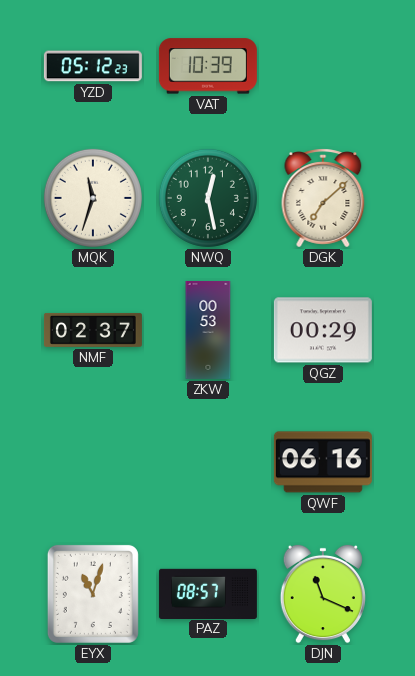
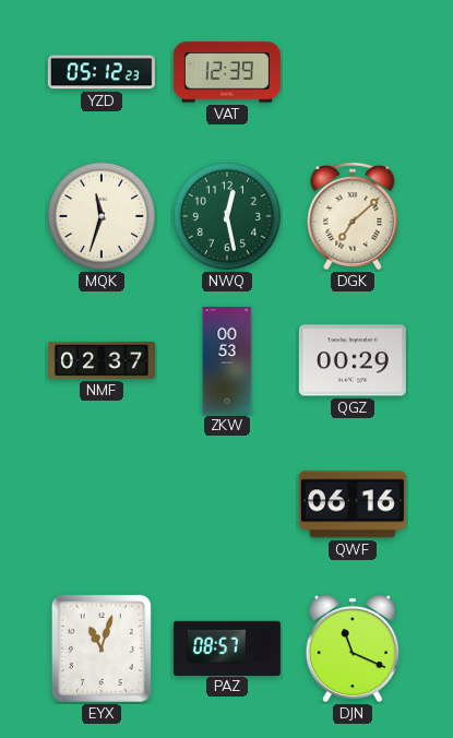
VAT: 10:39 -> 12:39 (227, 72)
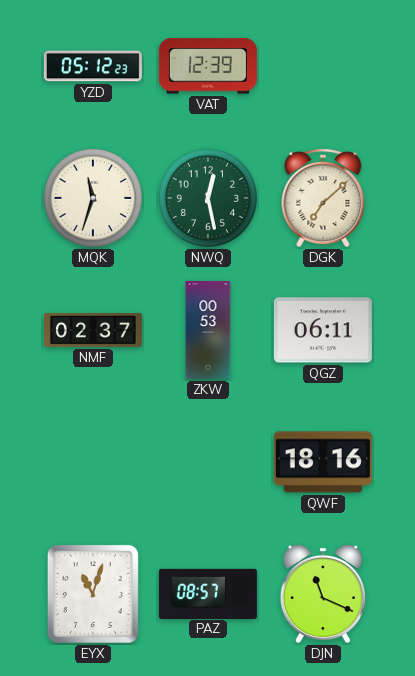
QGZ: 00:29 -> 06:11 (323, 330)
QWF: 06:16 -> 18:16 (323, 462)
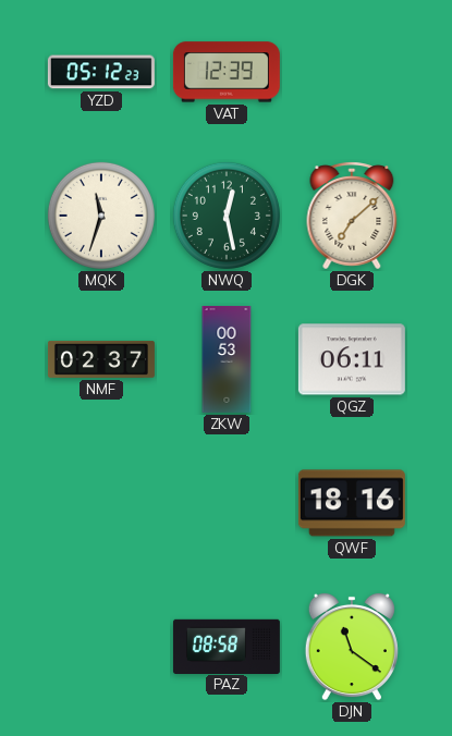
EYX: 11:03 -> none (93, 594)
PAZ: 08:57 -> 08:58 (227, 646)
DJN: 11:19 -> 11:21 (352, 647)
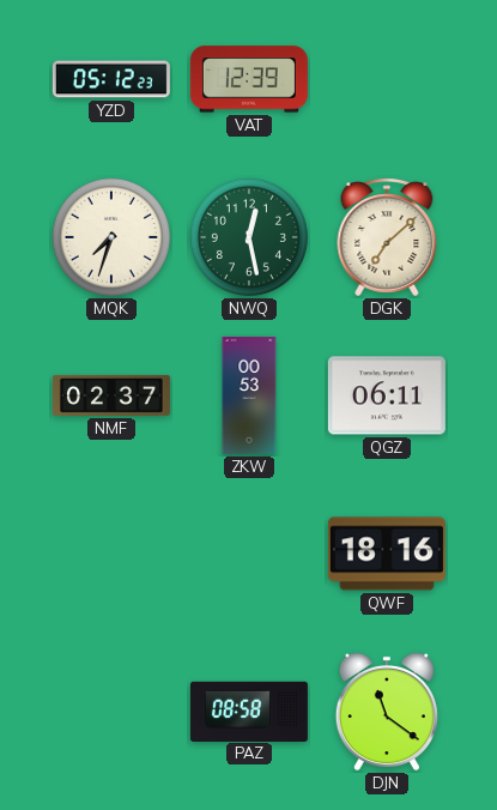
MQK: 11:33 -> 7:33 (111, 237)
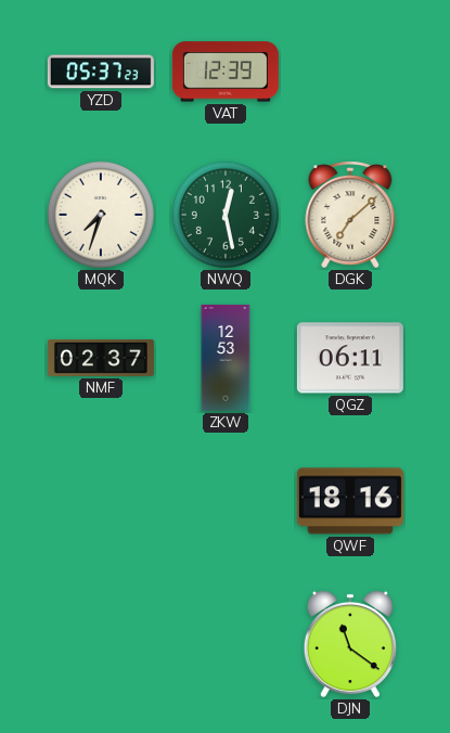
YZD: 05:12 -> 05:37 (101, 72)
ZKW: 00:53 -> 12:53 (226, 358)
PAZ: 08:58 -> none (249, 711)
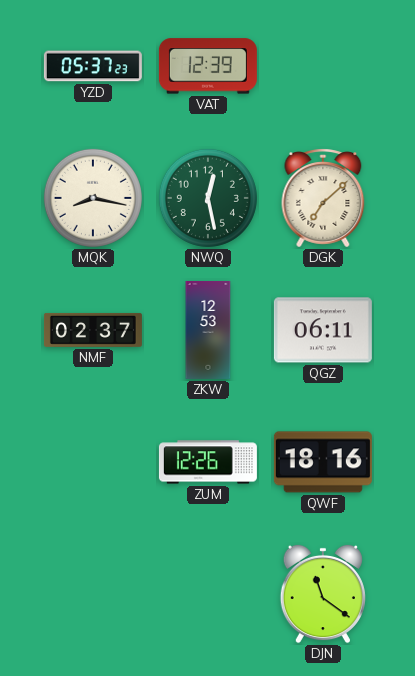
MQK: 7:33 -> 8:17 (93, 198)
ZUM: none -> 12:26 (208, 462)
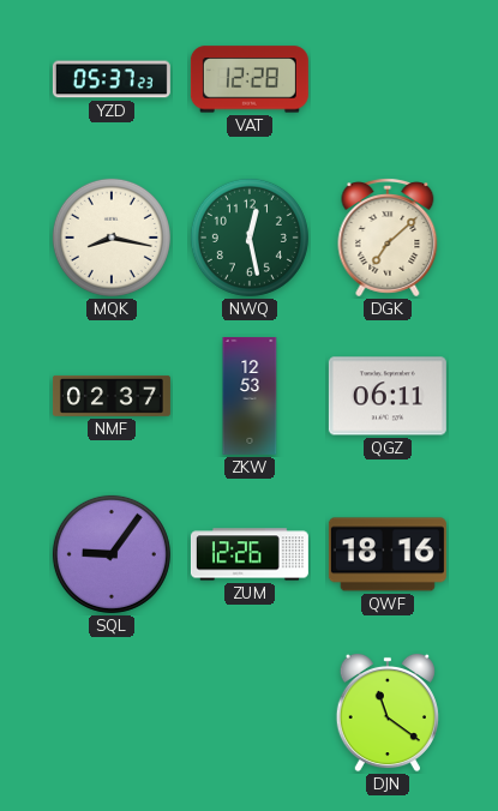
VAT: 12:39 -> 12:28 (250, 79)
SQL: none -> 9:06 (112, 554)
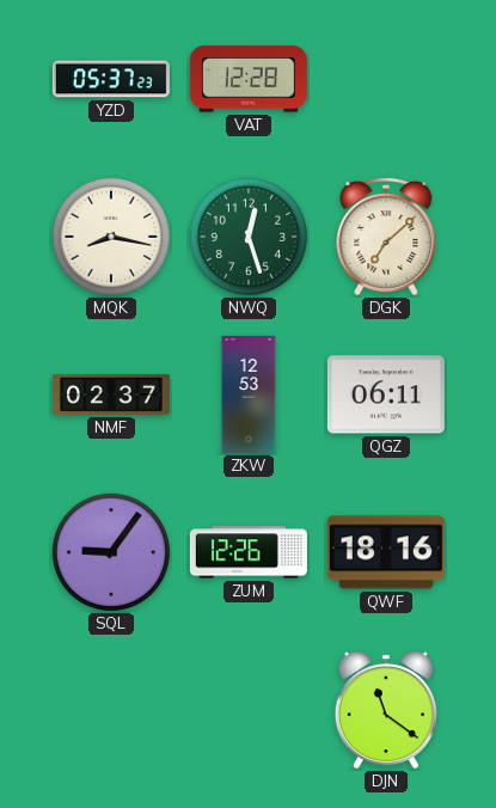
NWQ: 12:28 -> 12:27 (249, 237)
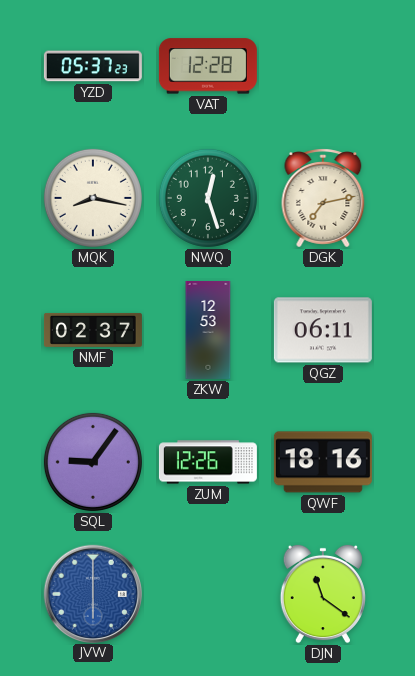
DGK: 7:08 -> 7:13 (323, 198)
JVW: none -> 6:00 (92, 593)
